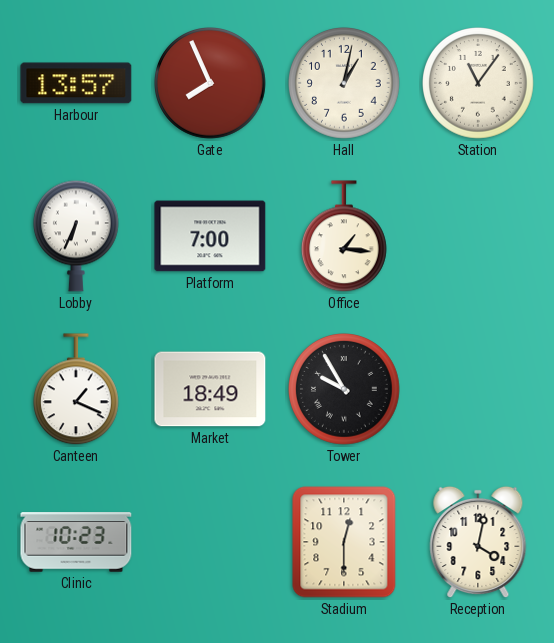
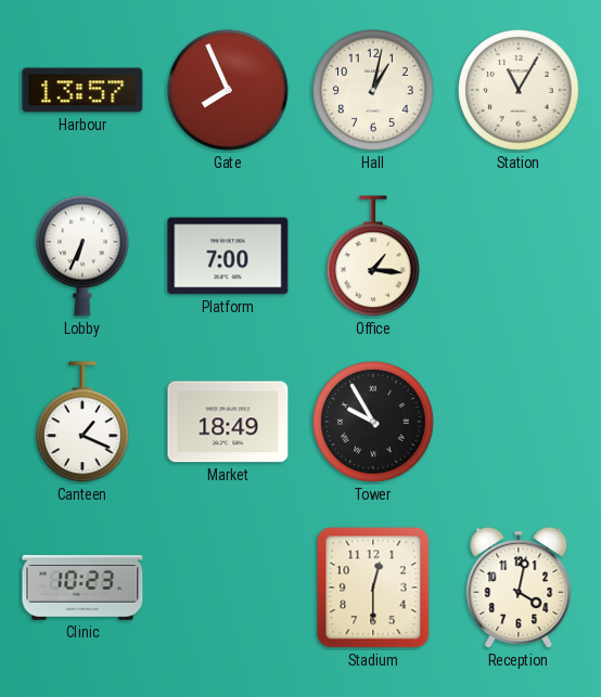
Station: 11:06 -> 11:05 (520, 91)
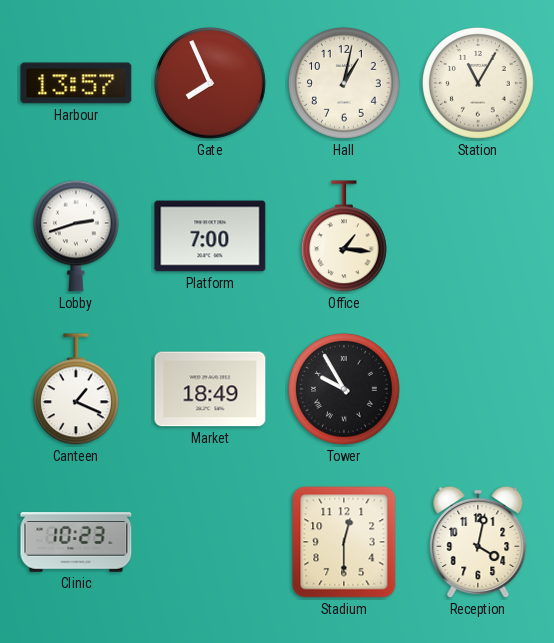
Lobby: 6:34 -> 2:42 (76, 236)
